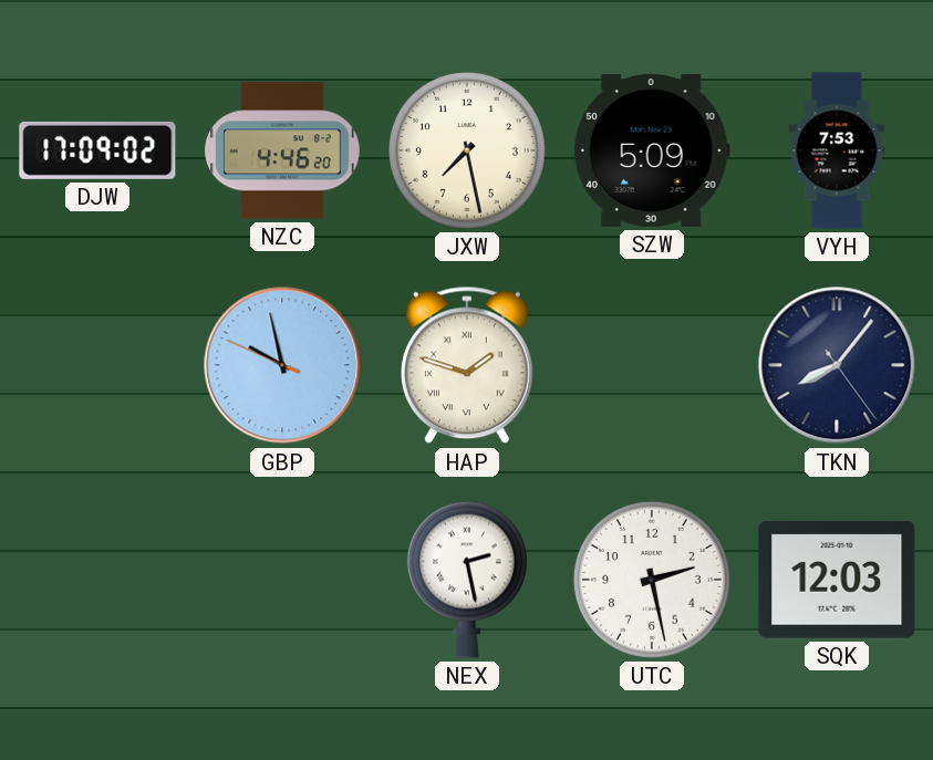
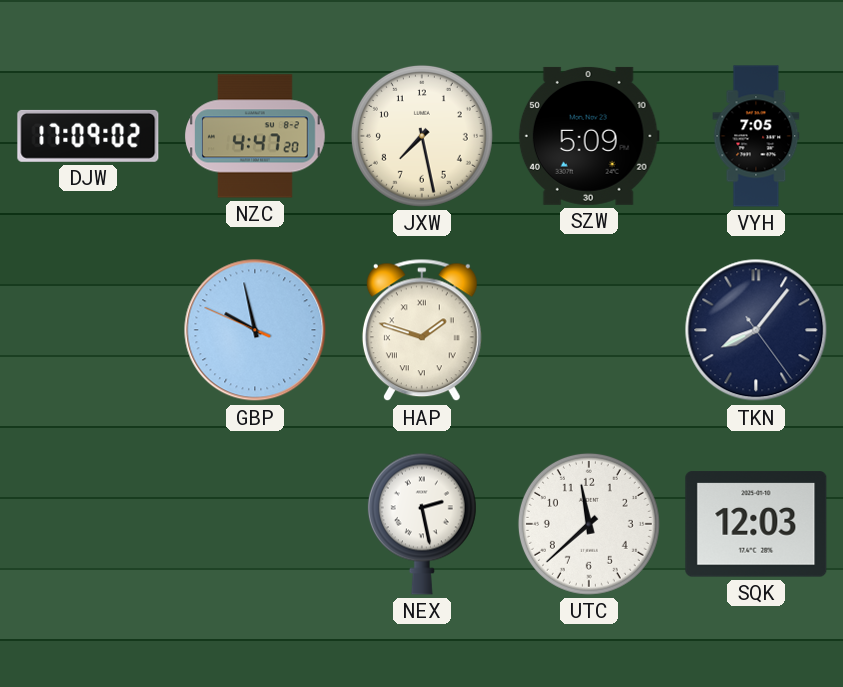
NZC: 4:46 -> 4:47 (256, 136)
VYH: 7:53 -> 7:05 (756, 136)
UTC: 2:28 -> 11:38 (589, 524)
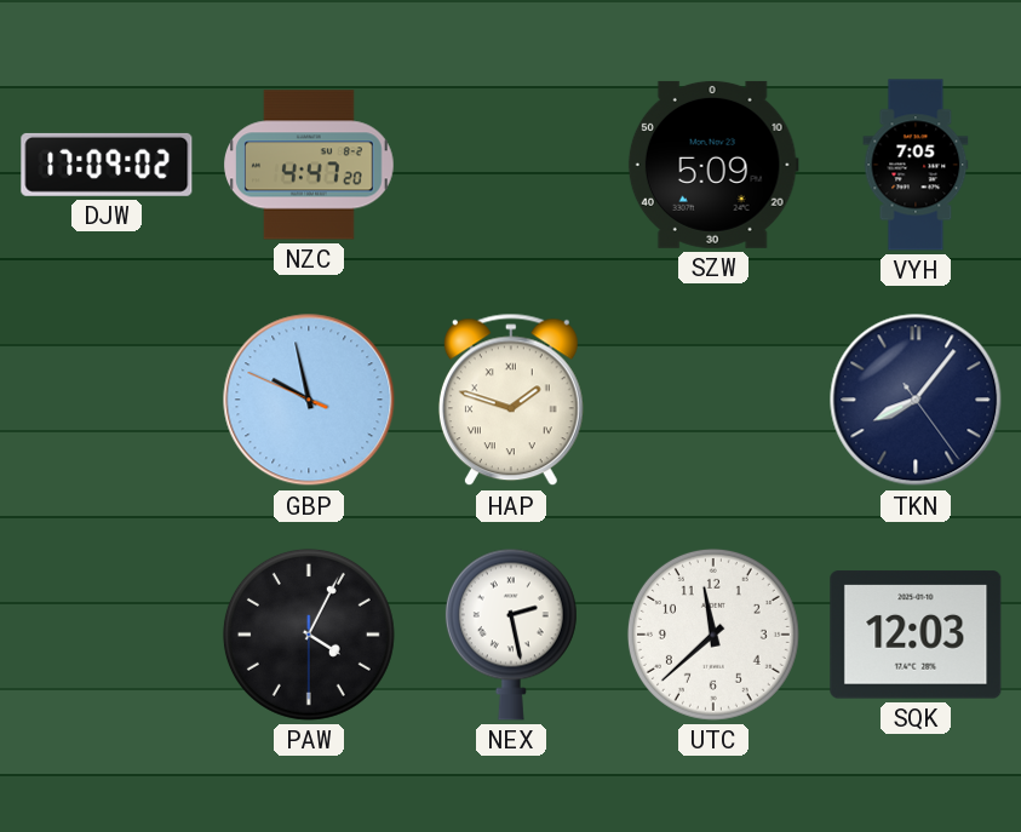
JXW: 7:28 -> none (422, 136)
PAW: none -> 4:04 (309, 635)
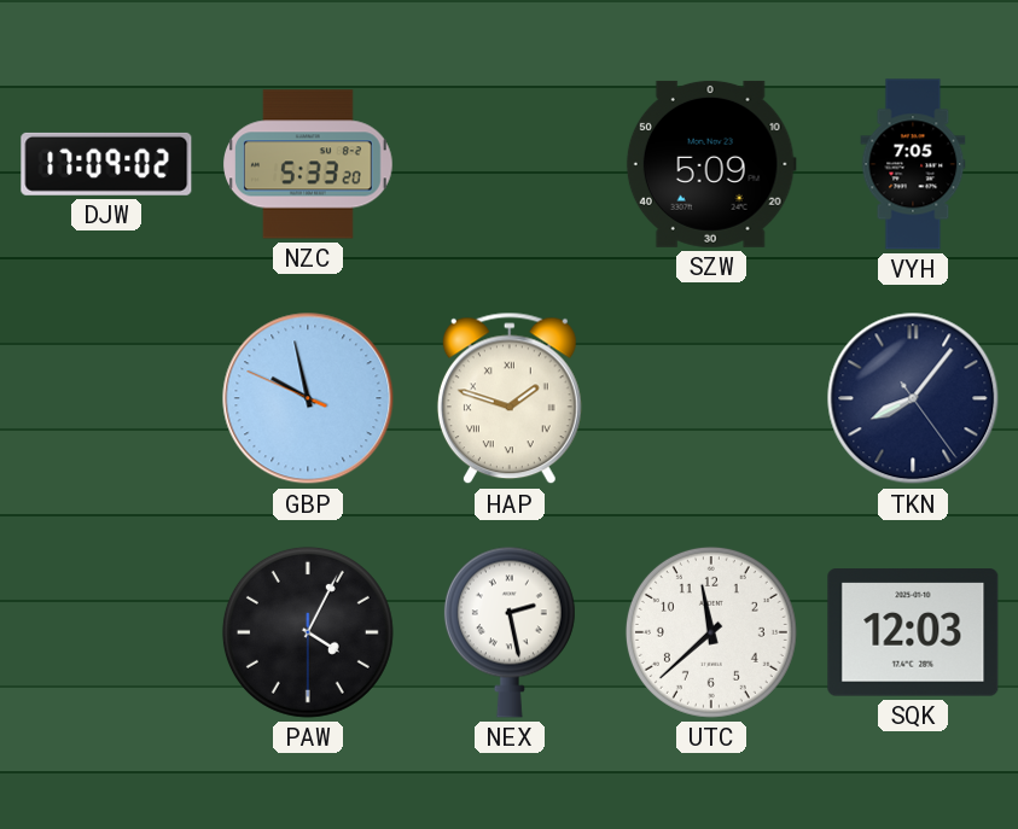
NZC: 4:47 -> 5:33 (309, 164)
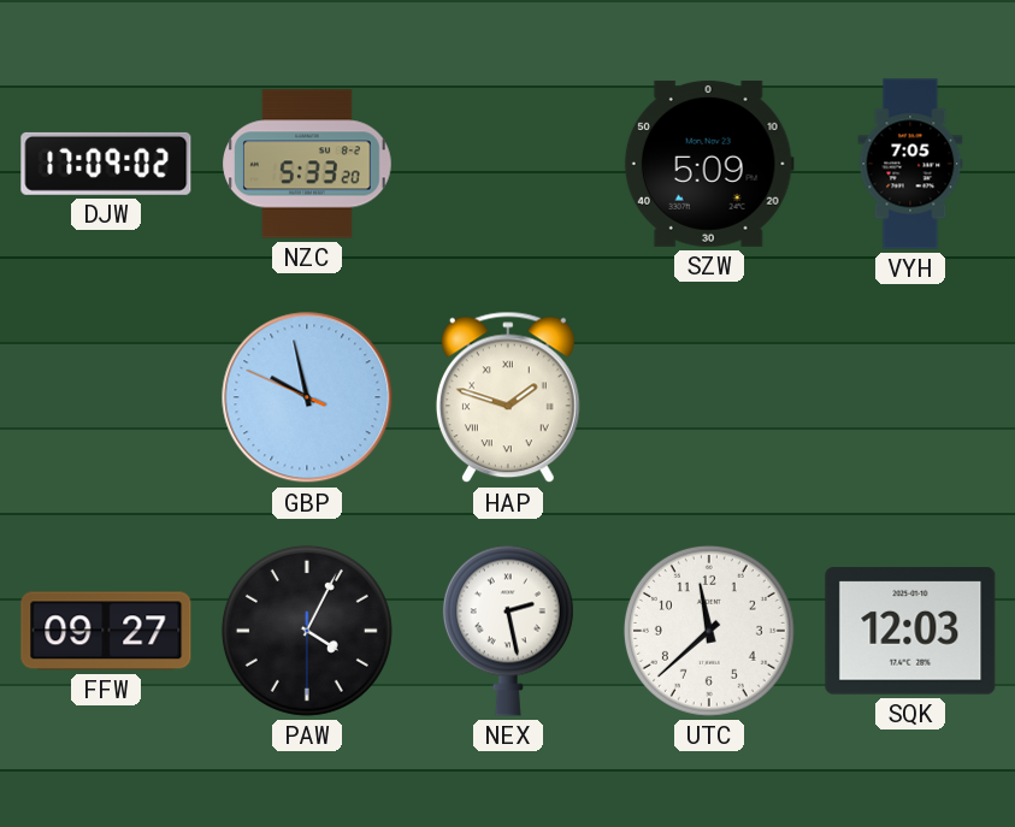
TKN: 8:06 -> none (913, 398)
FFW: none -> 09:27 (106, 631)
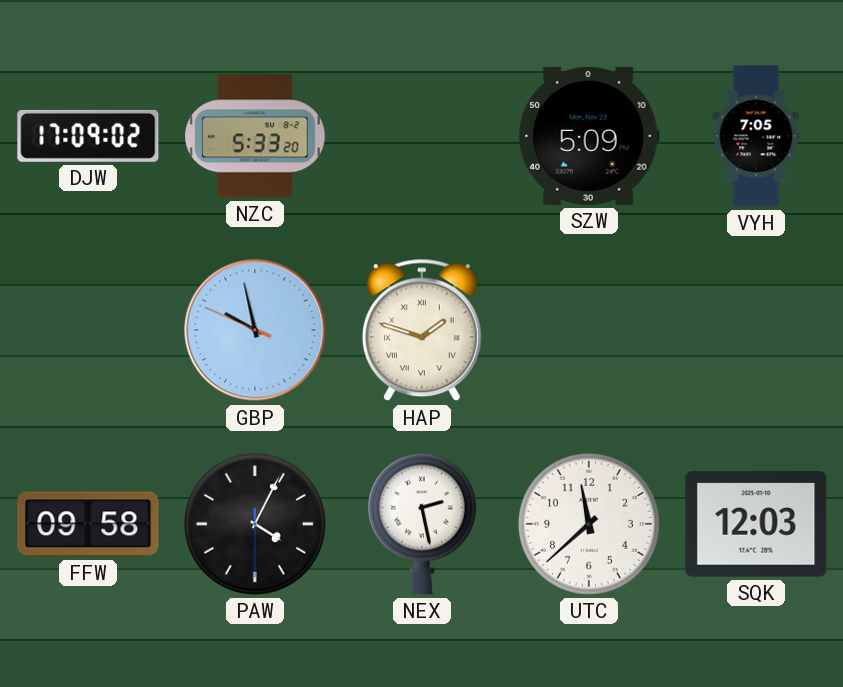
FFW: 09:27 -> 09:58 (88, 524)
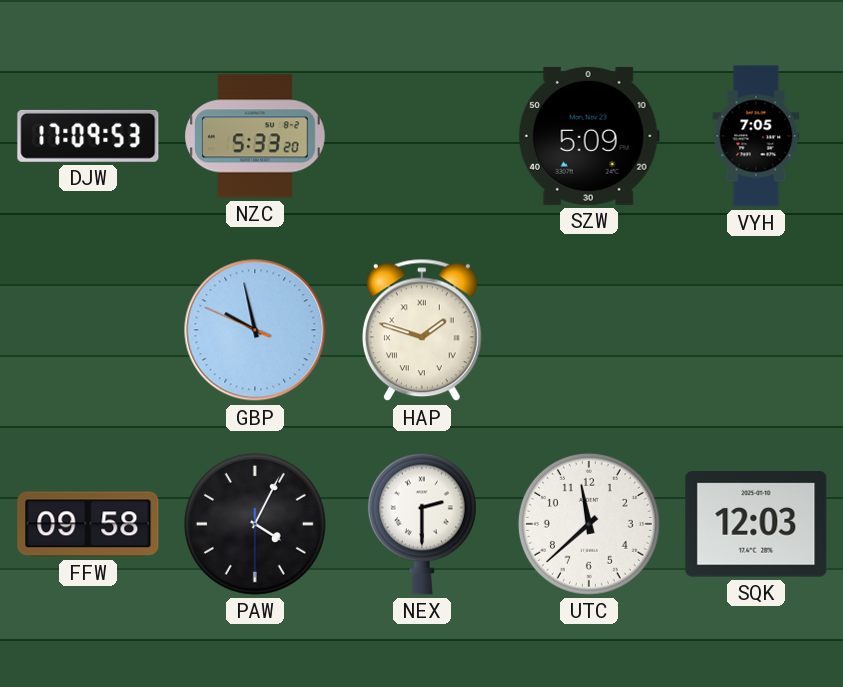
DJW: 17:09:02 -> 17:09:53 (88, 136)
NEX: 2:28 -> 2:30 (422, 524)
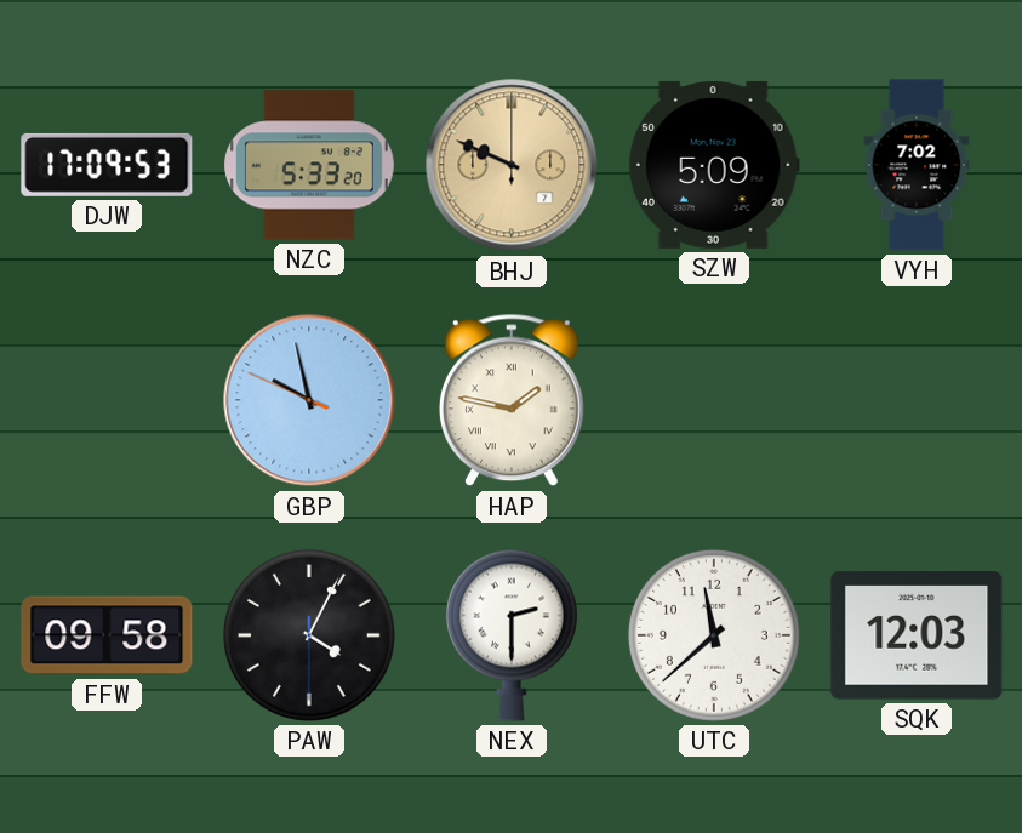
BHJ: none -> 9:49 (512, 165)
VYH: 7:05 -> 7:02 (917, 165)
HAP: 1:48 -> 1:47 (512, 400)
